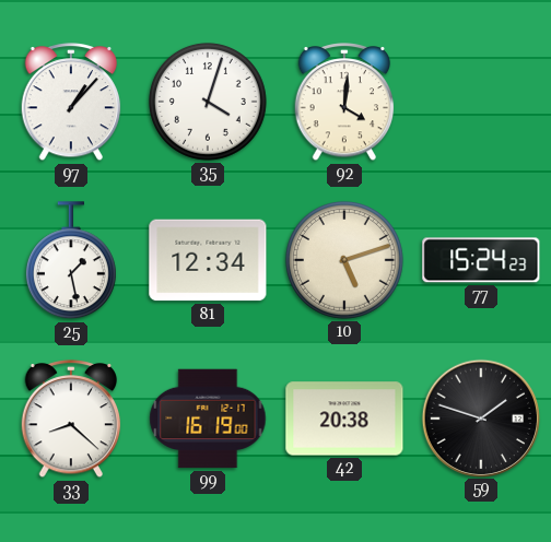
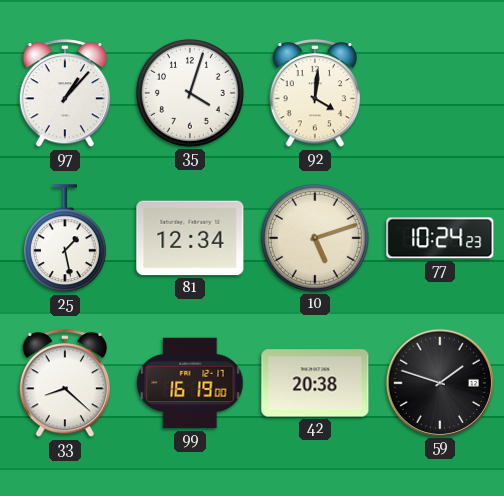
77: 15:24 -> 10:24 (440, 238)
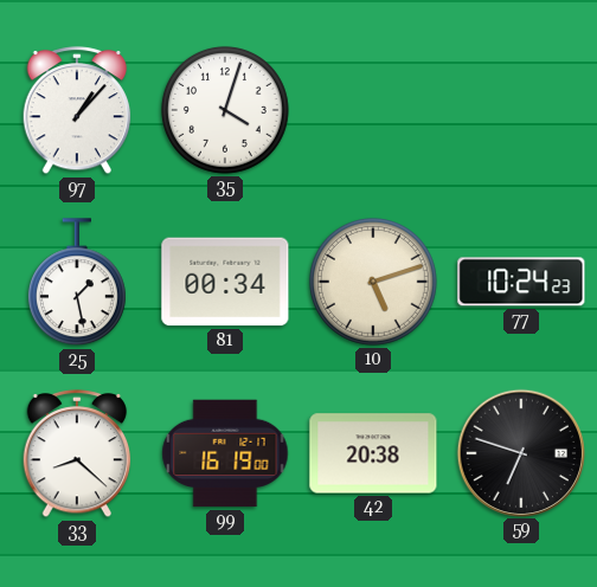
92: 4:01 -> none (315, 94)
81: 12:34 -> 00:34 (225, 282)
59: 1:48 -> 6:48 (520, 452)
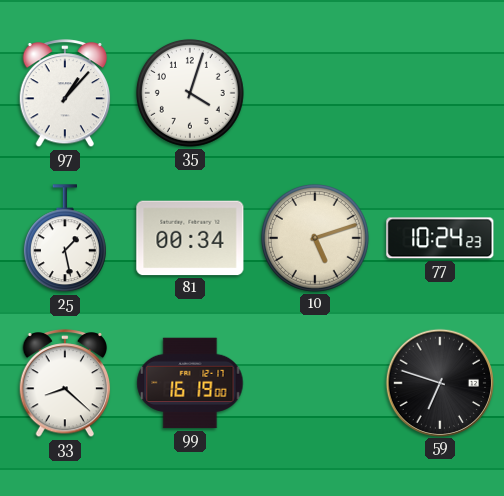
42: 20:38 -> none (373, 453)
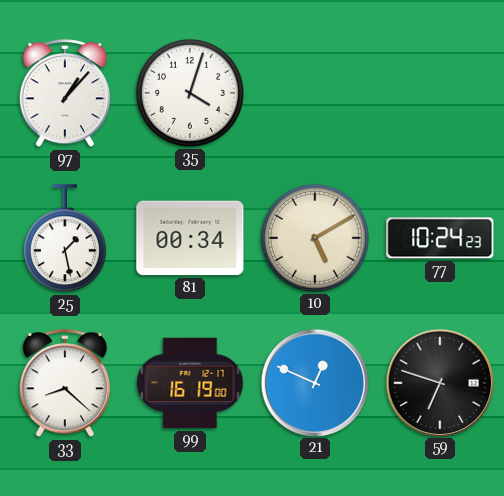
10: 5:12 -> 5:10 (315, 238)
21: none -> 12:49 (314, 382)
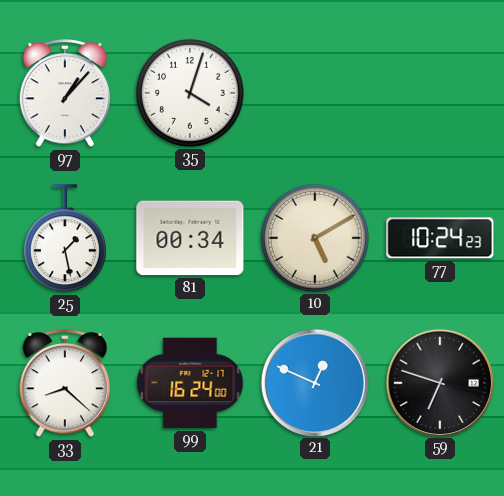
99: 16:19 -> 16:24 (190, 383)
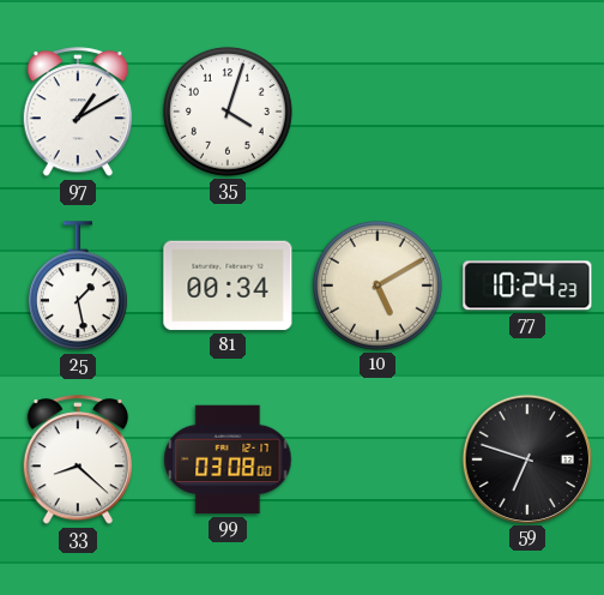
97: 1:07 -> 1:10 (78, 113)
99: 16:24 -> 03:08 (228, 459)
21: 12:49 -> none (314, 382)
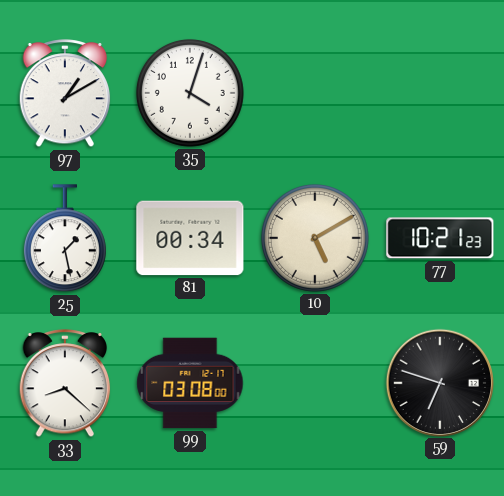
77: 10:24 -> 10:21 (440, 238)
